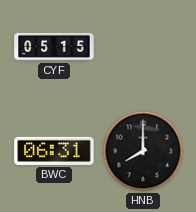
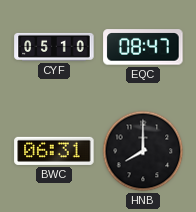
CYF: 05:15 -> 05:10 (54, 47)
EQC: none -> 08:47 (143, 47)
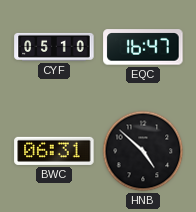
EQC: 08:47 -> 16:47 (143, 47)
HNB: 8:00 -> 4:52 (143, 151)
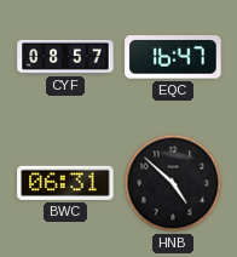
CYF: 05:10 -> 08:57 (65, 57)
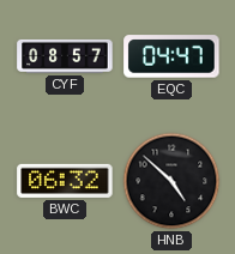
EQC: 16:47 -> 04:47 (171, 56)
BWC: 06:31 -> 06:32 (65, 181)
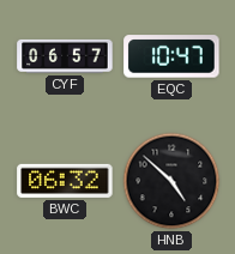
CYF: 08:57 -> 06:57 (65, 56)
EQC: 04:47 -> 10:47 (171, 56)
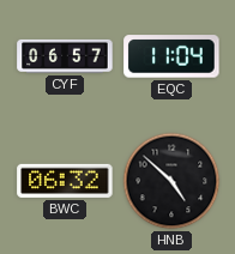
EQC: 10:47 -> 11:04 (171, 56)
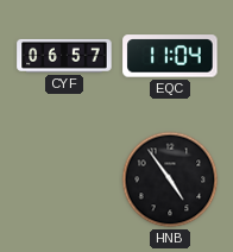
BWC: 06:32 -> none (65, 181)
HNB: 4:52 -> 4:54 (170, 179)
